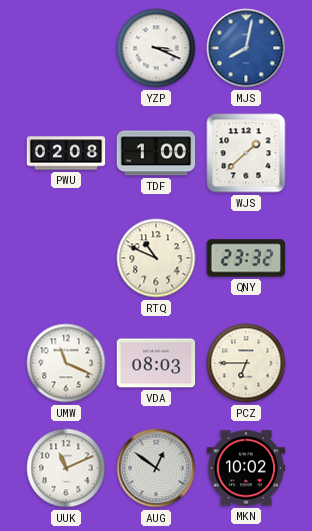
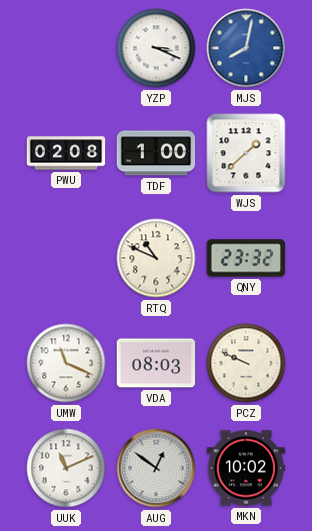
PCZ: 6:45 -> 9:49 (246, 363)
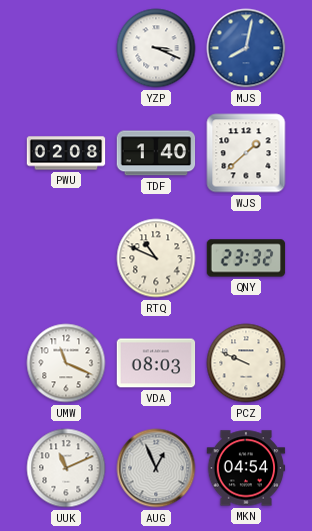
TDF: 1:00 -> 1:40 (156, 153)
AUG: 12:51 -> 12:56 (156, 468)
MKN: 10:02 -> 04:54 (246, 468)
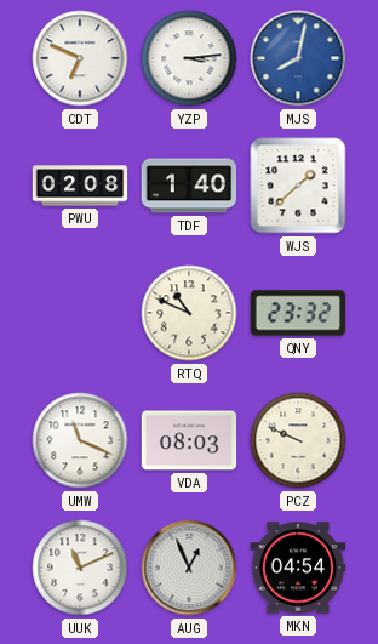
CDT: none -> 6:49 (80, 58)
YZP: 3:19 -> 3:14 (189, 58)
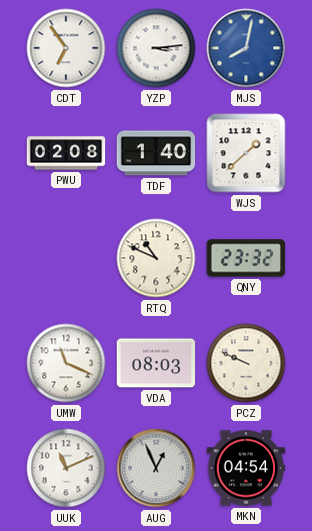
CDT: 6:49 -> 6:54 (66, 48)
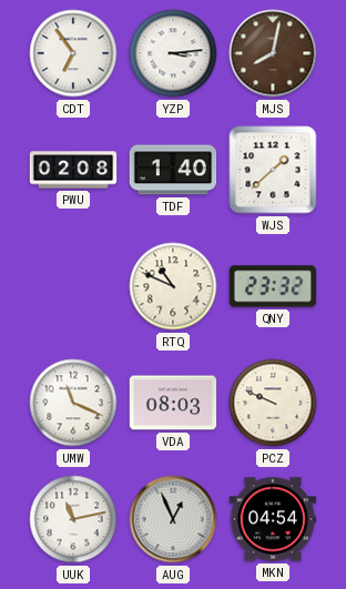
MJS dial: blue -> brown (273, 53)
UUK: 11:11 -> 11:13 (73, 519)
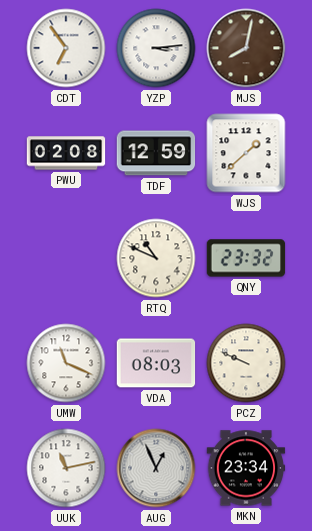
TDF: 1:40 -> 12:59 (156, 153)
MKN: 04:54 -> 23:34 (246, 468)
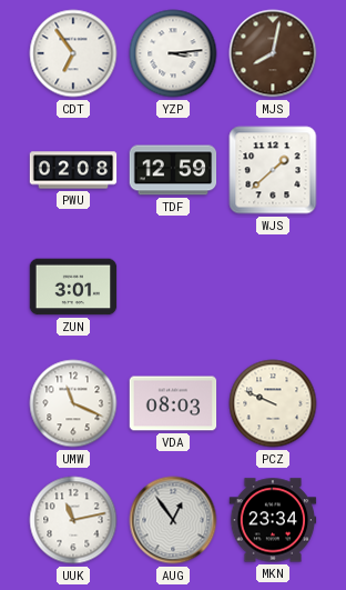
ZUN: none -> 3:01 (73, 287)
RTQ: 10:49 -> none (156, 258)
QNY: 23:32 -> none (246, 258)
AUG: 12:56 -> 12:54 (173, 520)
